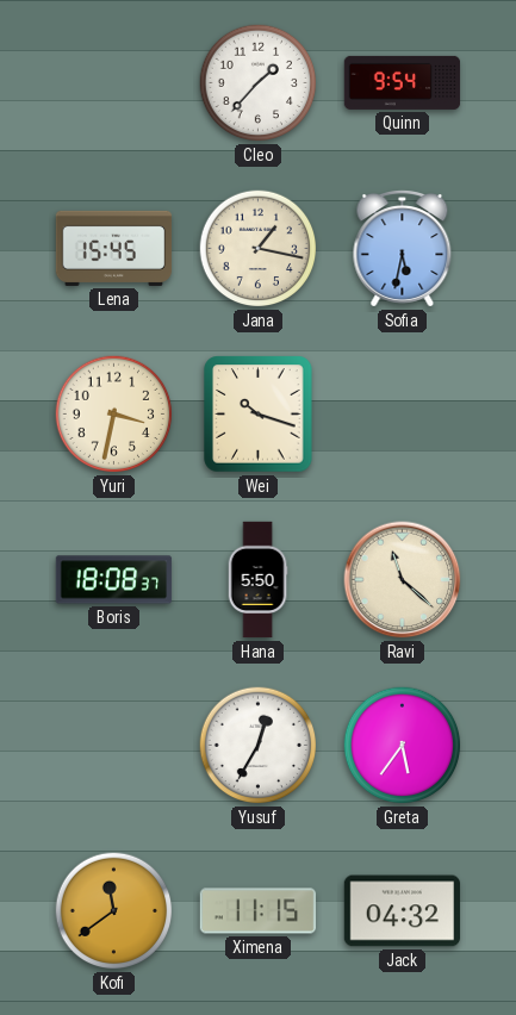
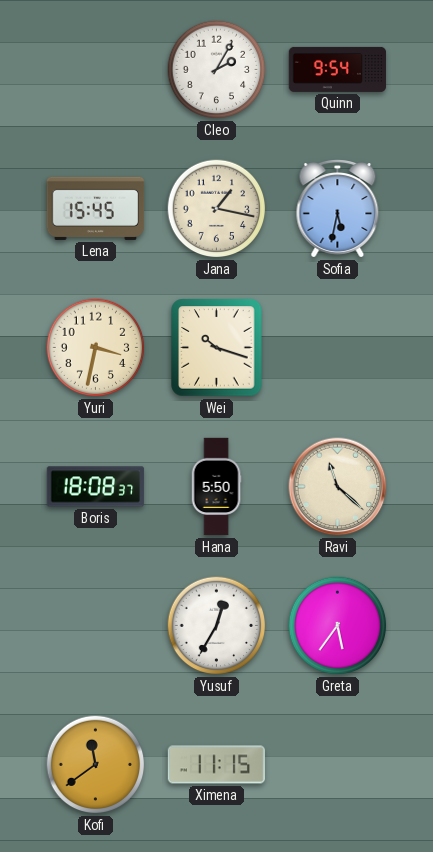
Cleo: 1:37 -> 2:05 (217, 70)
Jack: 04:32 -> none (403, 911)
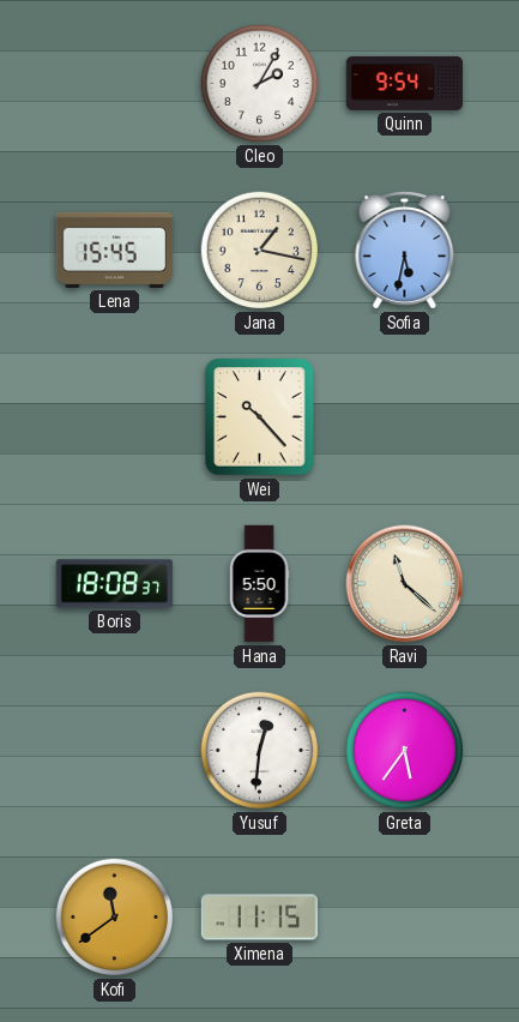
Yuri: 3:32 -> none (96, 348)
Wei: 10:18 -> 10:23 (260, 417)
Yusuf: 12:35 -> 12:31 (260, 751)
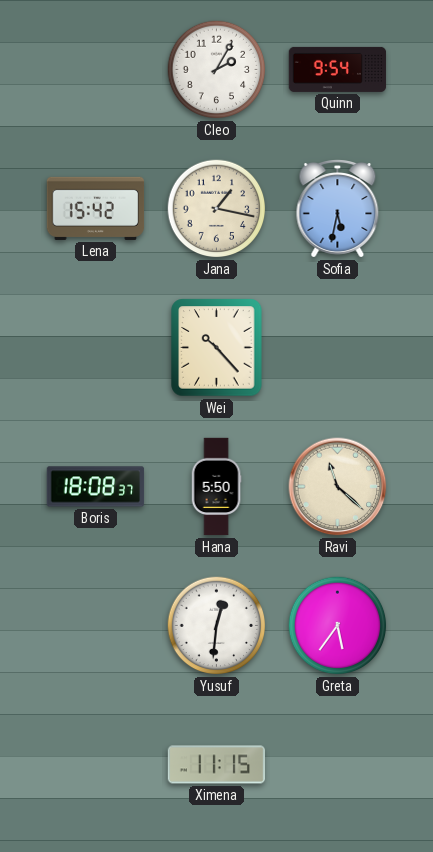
Lena: 15:45 -> 15:42 (96, 208)
Kofi: 11:39 -> none (115, 918)
